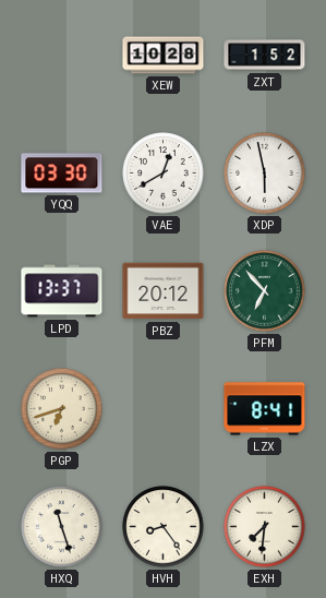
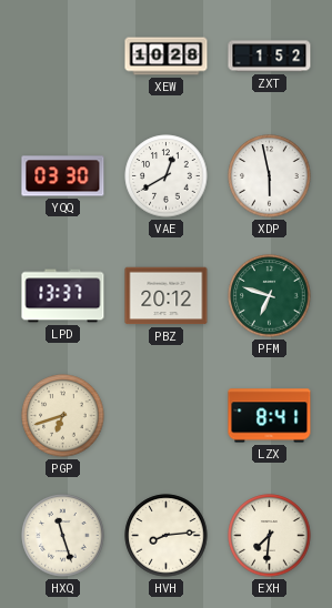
PFM: 6:53 -> 6:48 (270, 296)
HVH: 8:24 -> 8:14 (167, 536)
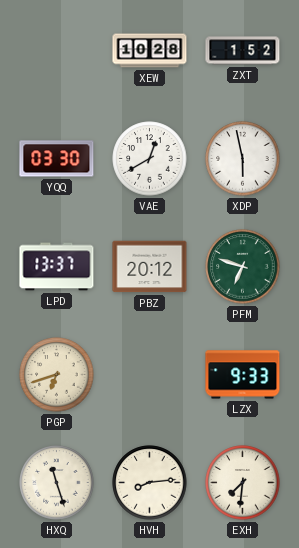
LZX: 8:41 -> 9:33 (243, 375)
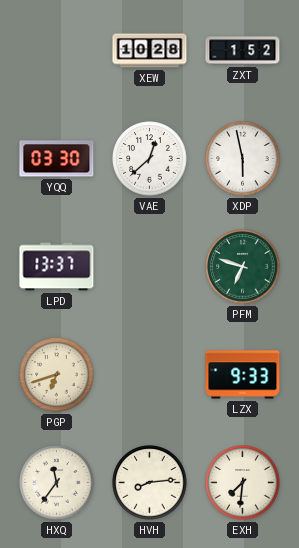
VAE: 12:40 -> 12:38 (150, 159)
PBZ: 20:12 -> none (150, 267)
HXQ: 11:27 -> 11:36 (57, 483)
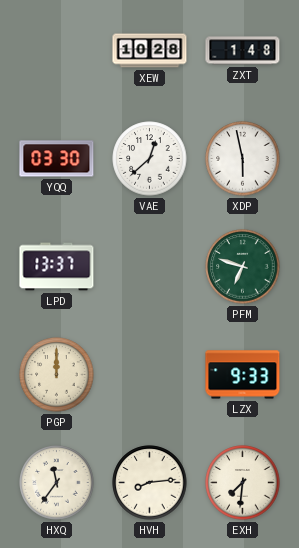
ZXT: 1:52 -> 1:48 (243, 51)
PGP: 6:42 -> 12:00 (57, 375)
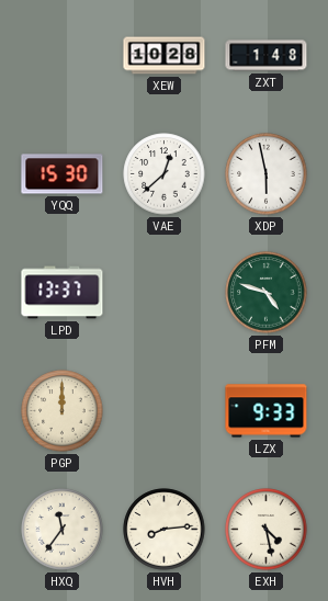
YQQ: 03:30 -> 15:30 (63, 174)
PFM: 6:48 -> 4:48 (267, 293)
EXH: 7:31 -> 4:28 (267, 530)
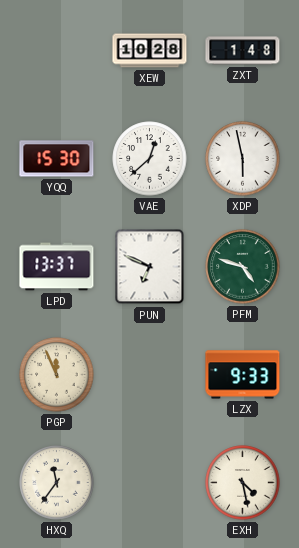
PUN: none -> 6:49 (150, 267)
PGP: 12:00 -> 11:56 (57, 375)
HVH: 8:14 -> none (165, 530)
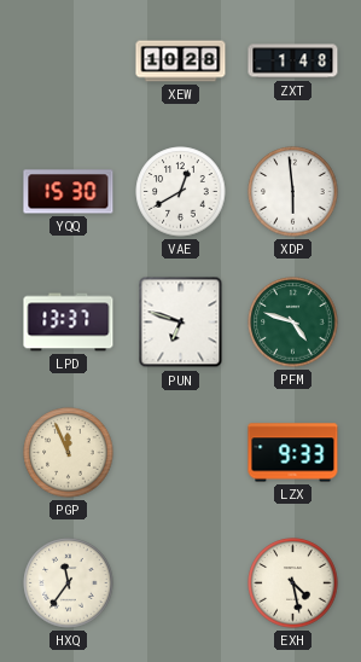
VAE: 12:38 -> 12:40 (181, 192)
XDP: 5:58 -> 5:59 (293, 192)
PUN: 6:49 -> 6:48 (181, 323)
